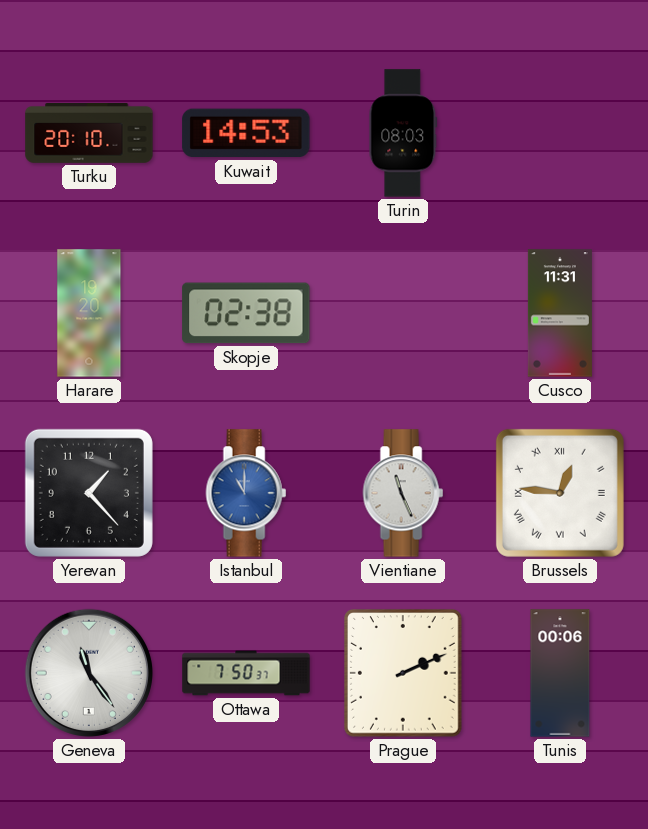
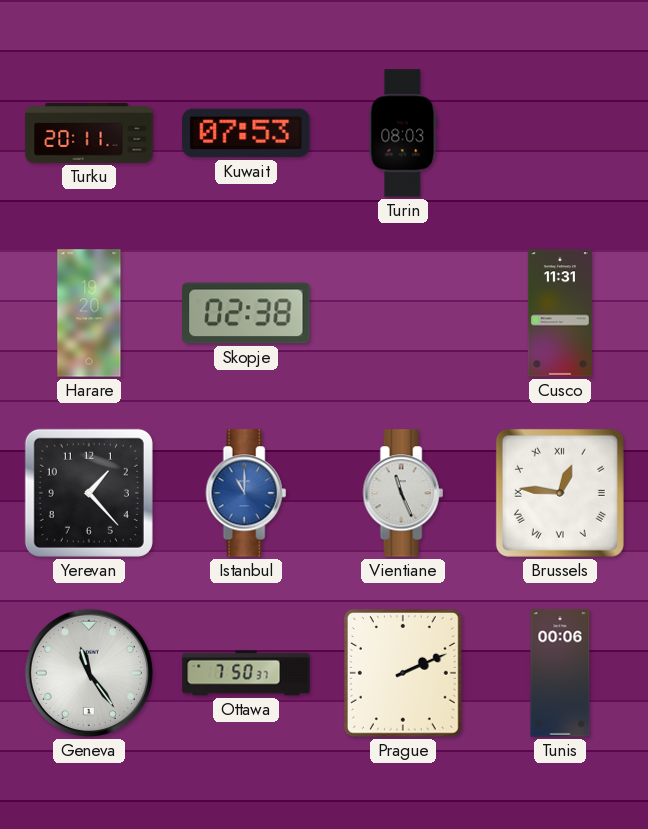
Turku: 20:10 -> 20:11 (89, 134)
Kuwait: 14:53 -> 07:53 (246, 133)
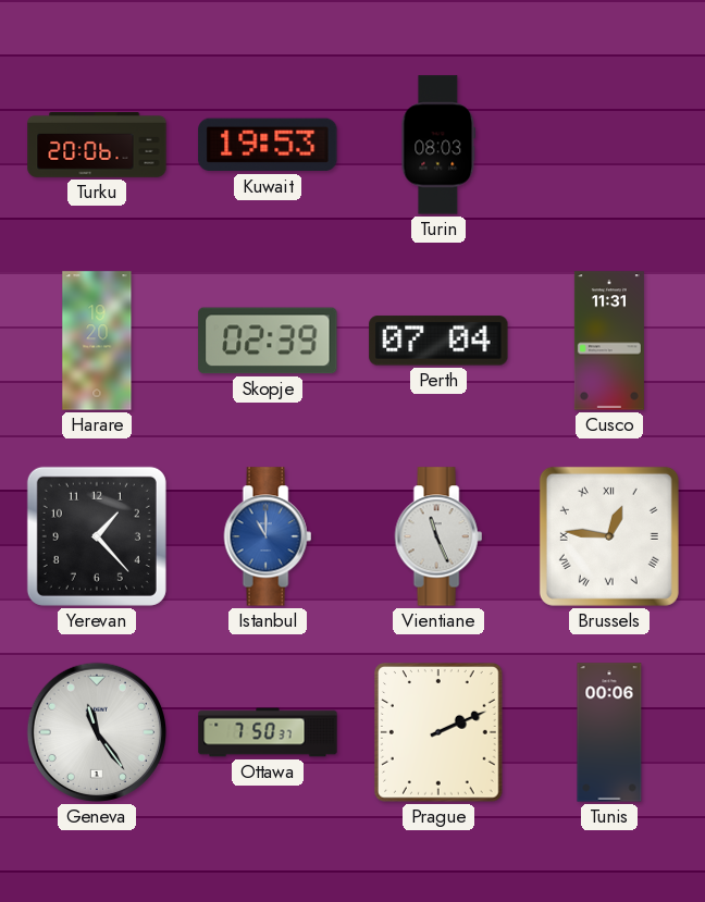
Turku: 20:11 -> 20:06 (97, 146)
Kuwait: 07:53 -> 19:53 (268, 145)
Skopje: 02:38 -> 02:39 (268, 341)
Perth: none -> 07:04 (438, 341)
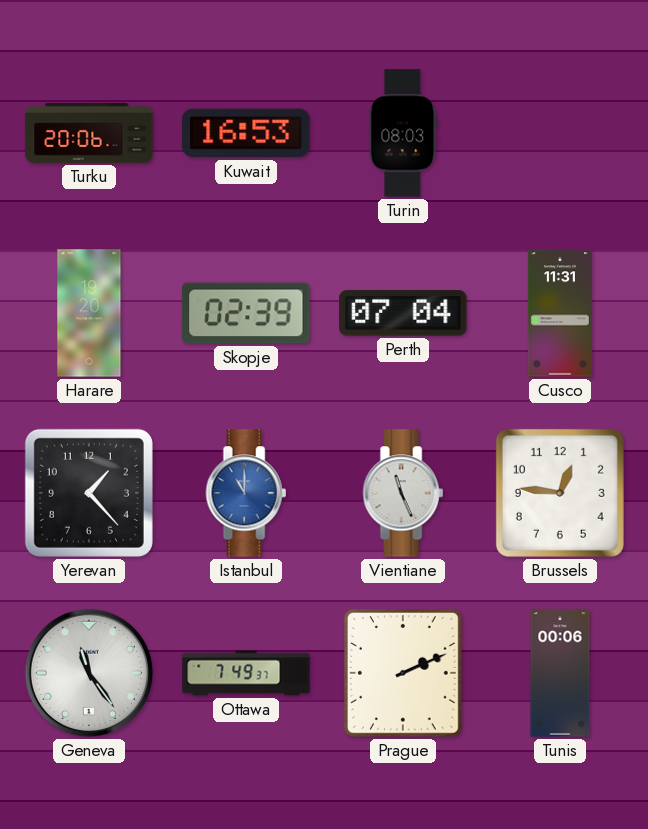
Kuwait: 19:53 -> 16:53 (246, 133)
Brussels numerals: Roman -> Arabic (560, 493)
Ottawa: 7:50 -> 7:49 (246, 673)
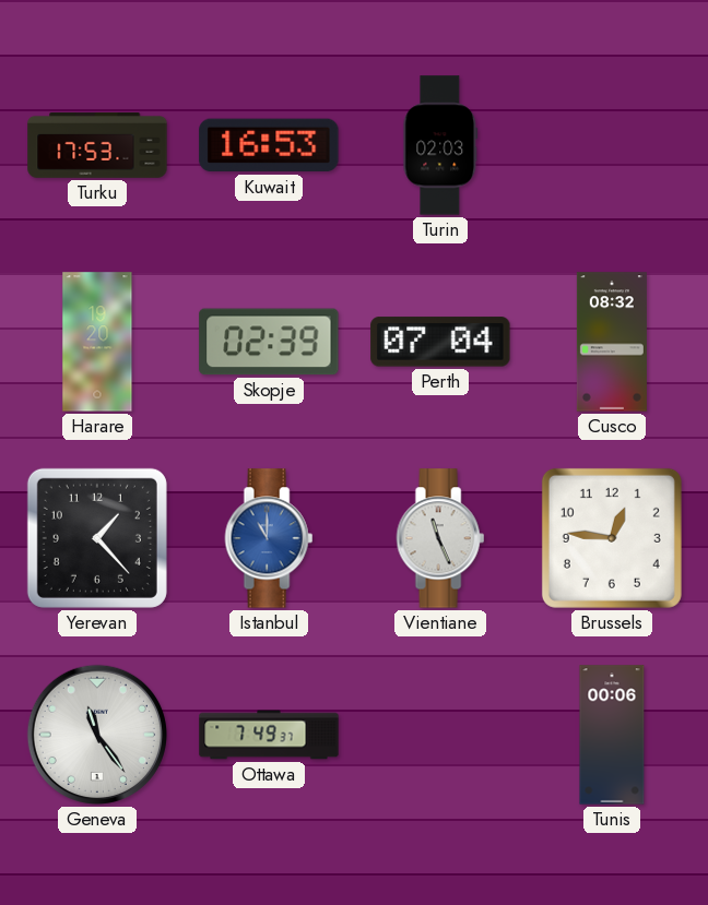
Turku: 20:06 -> 17:53 (97, 146)
Turin: 08:03 -> 02:03 (440, 145)
Cusco: 11:31 -> 08:32 (612, 342)
Prague: 2:11 -> none (404, 674)
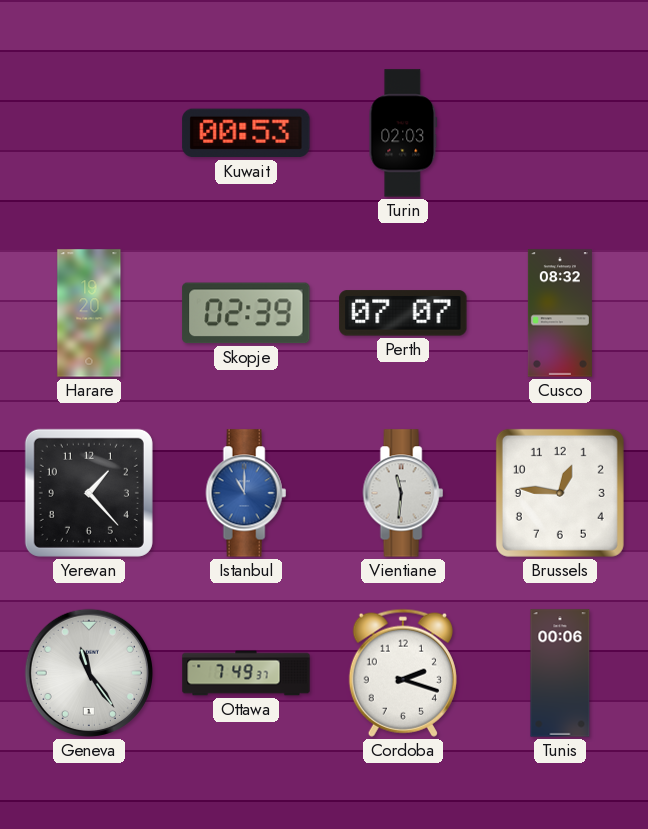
Turku: 17:53 -> none (97, 146)
Kuwait: 16:53 -> 00:53 (246, 133)
Perth: 07:04 -> 07:07 (403, 313)
Vientiane: 11:26 -> 11:31 (403, 493)
Cordoba: none -> 2:18 (403, 673)
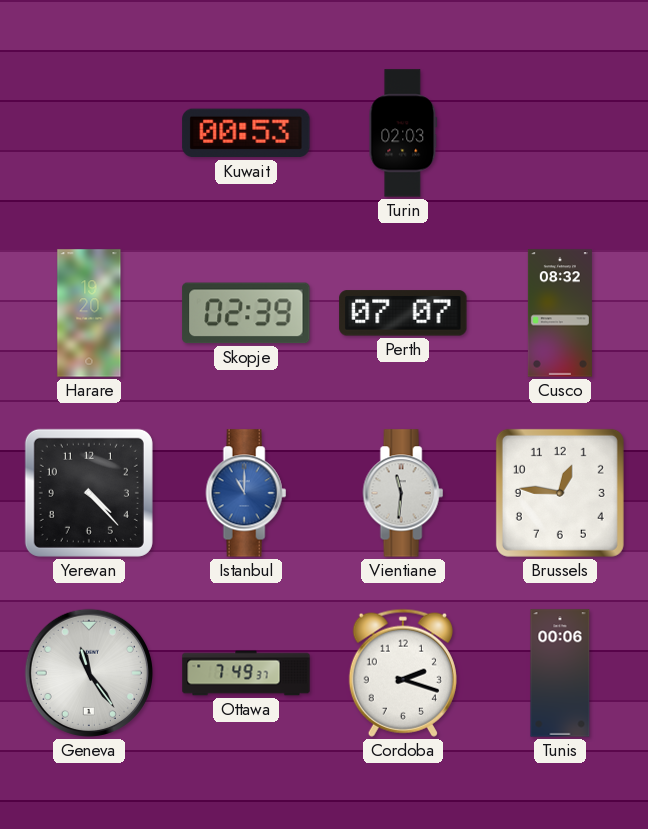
Yerevan: 1:23 -> 4:23 (89, 493)
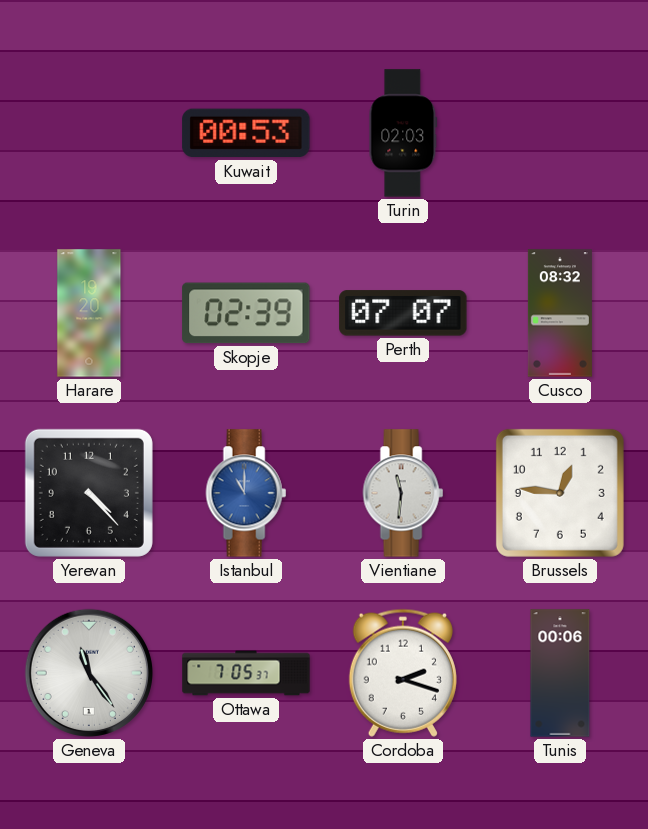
Ottawa: 7:49 -> 7:05 (246, 673)
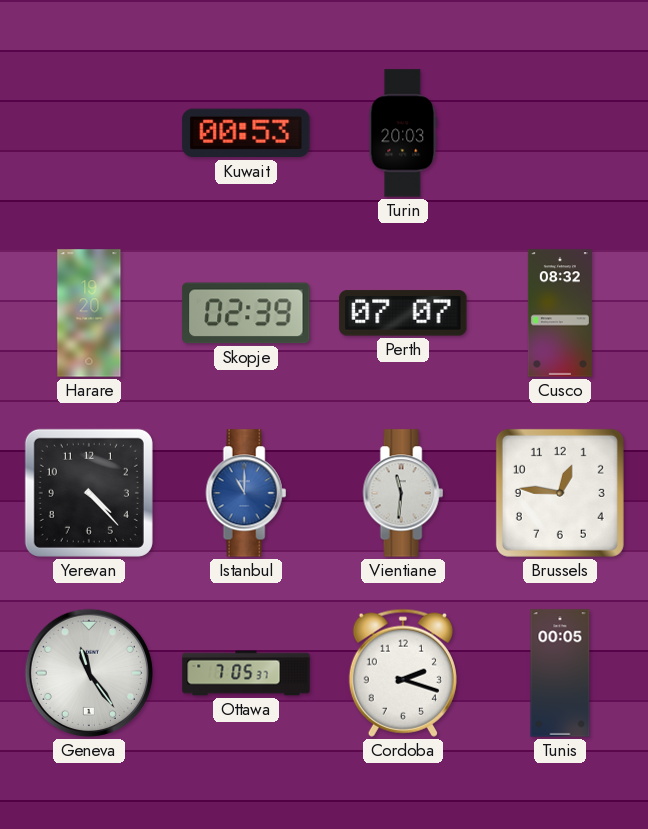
Turin: 02:03 -> 20:03 (403, 133)
Tunis: 00:06 -> 00:05 (560, 673)
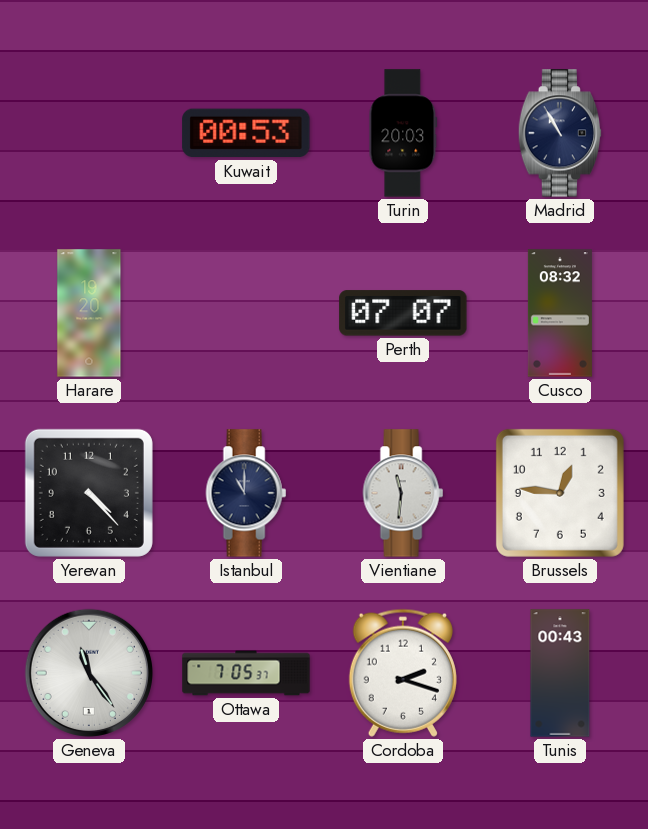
Madrid: none -> 10:55 (560, 133)
Skopje: 02:39 -> none (246, 313)
Istanbul dial: blue -> navy (246, 493)
Tunis: 00:05 -> 00:43 (560, 673)
